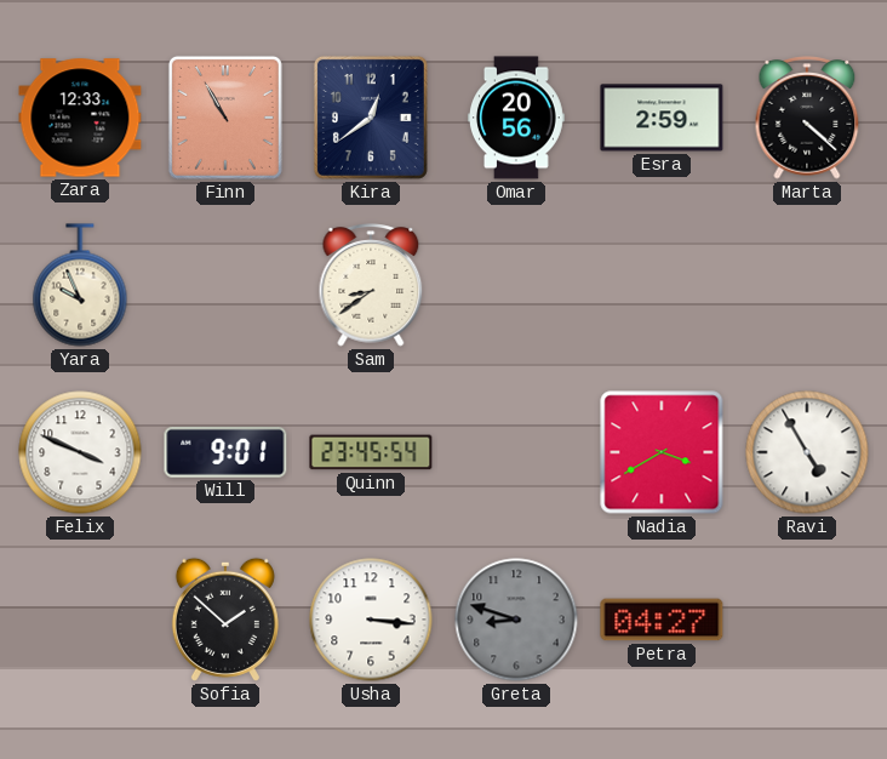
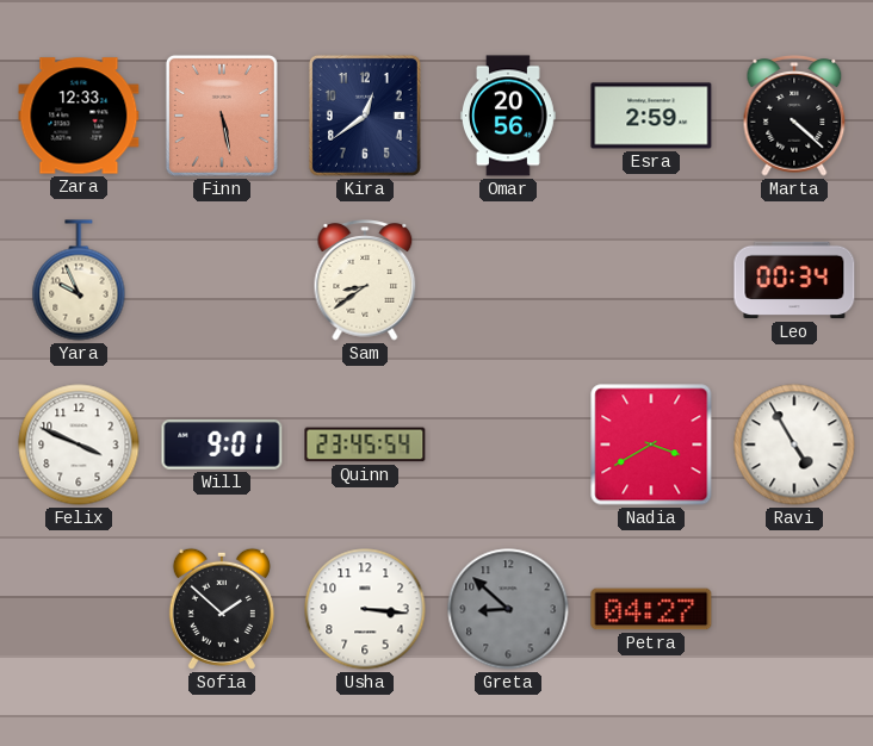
Finn: 10:55 -> 5:28 (222, 116)
Leo: none -> 00:34 (794, 280)
Greta: 8:48 -> 8:52 (508, 609)
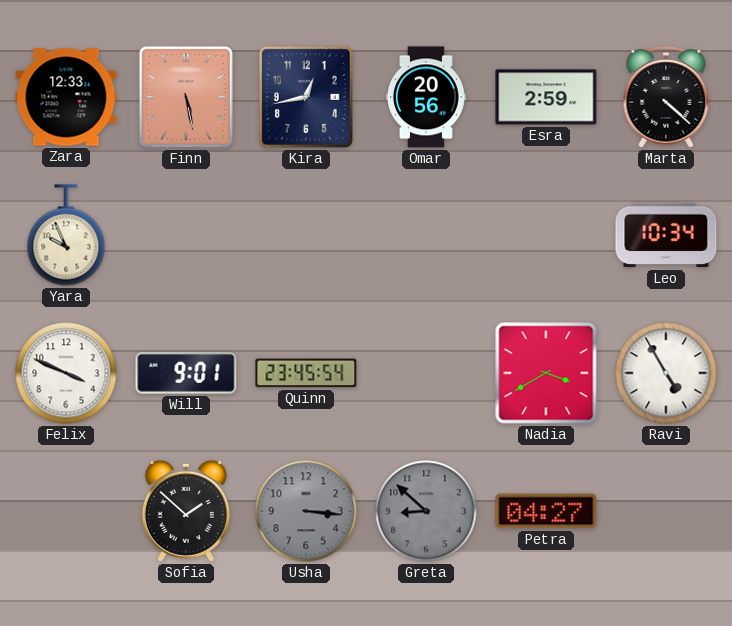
Kira: 12:39 -> 12:43 (306, 97)
Sam: 8:39 -> none (365, 280)
Leo: 00:34 -> 10:34 (666, 235)
Usha dial: white -> grey (306, 511)
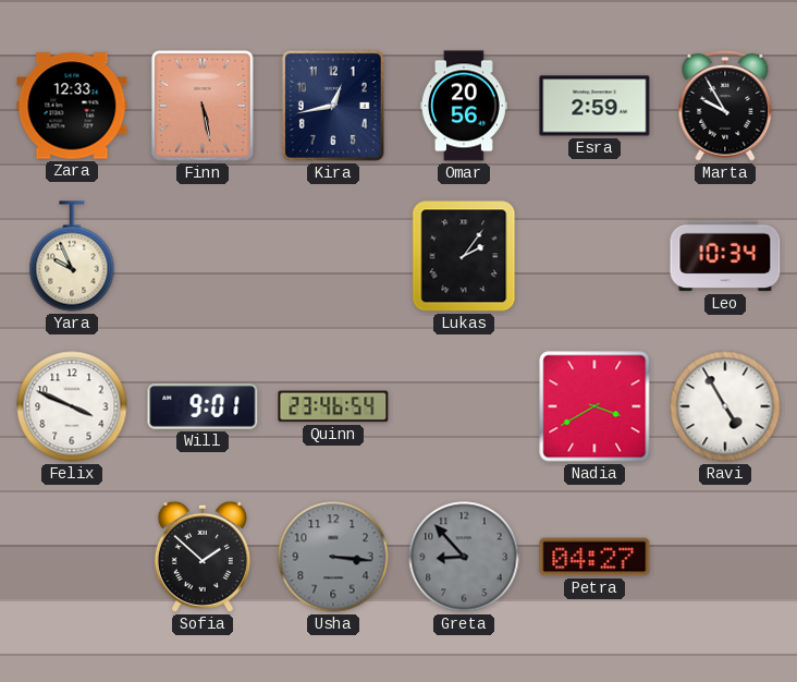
Marta: 4:22 -> 9:55 (725, 106)
Lukas: none -> 2:06 (464, 256)
Quinn: 23:45 -> 23:46 (333, 406)
Greta: 8:52 -> 8:53 (464, 557)
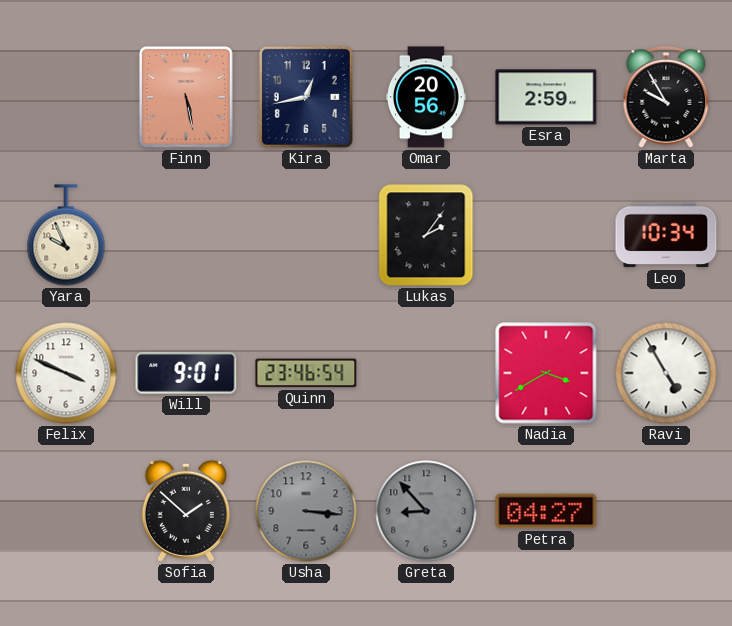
Zara: 12:33 -> none (72, 106)
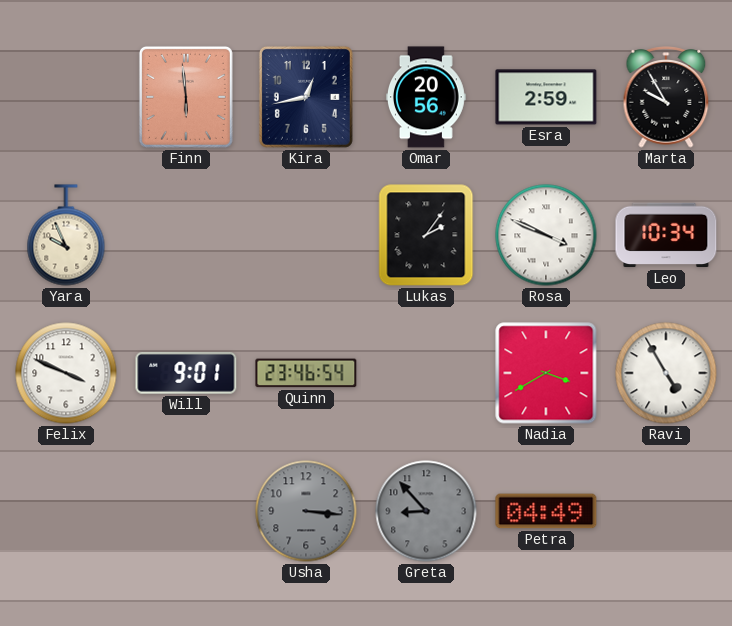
Finn: 5:28 -> 5:59 (186, 97)
Rosa: none -> 3:49 (546, 235)
Sofia: 1:52 -> none (186, 511)
Petra: 04:27 -> 04:49 (546, 511)
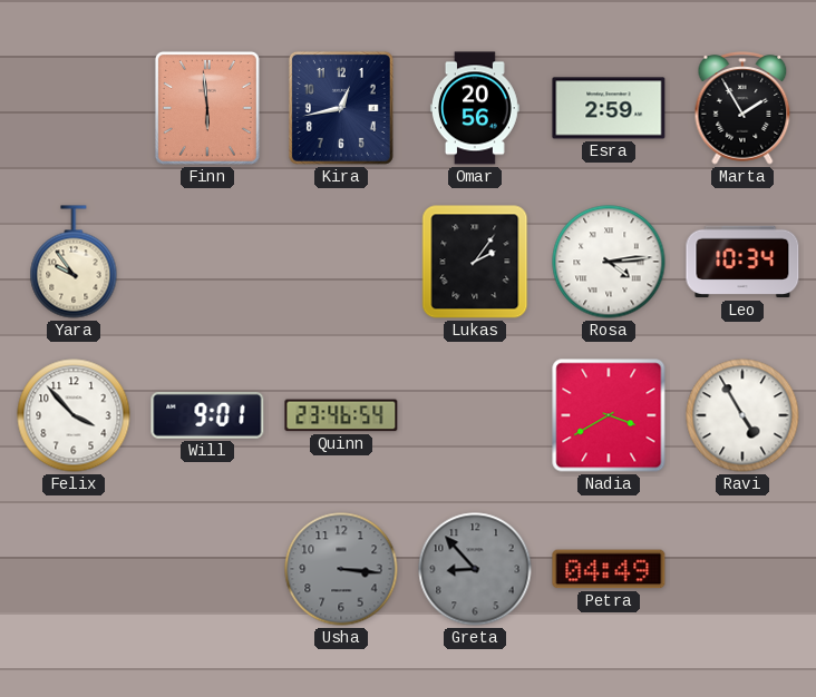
Marta: 9:55 -> 1:55 (742, 108)
Yara: 9:56 -> 9:54 (74, 262)
Rosa: 3:49 -> 4:14 (609, 262)
Felix: 3:49 -> 3:53 (74, 415)
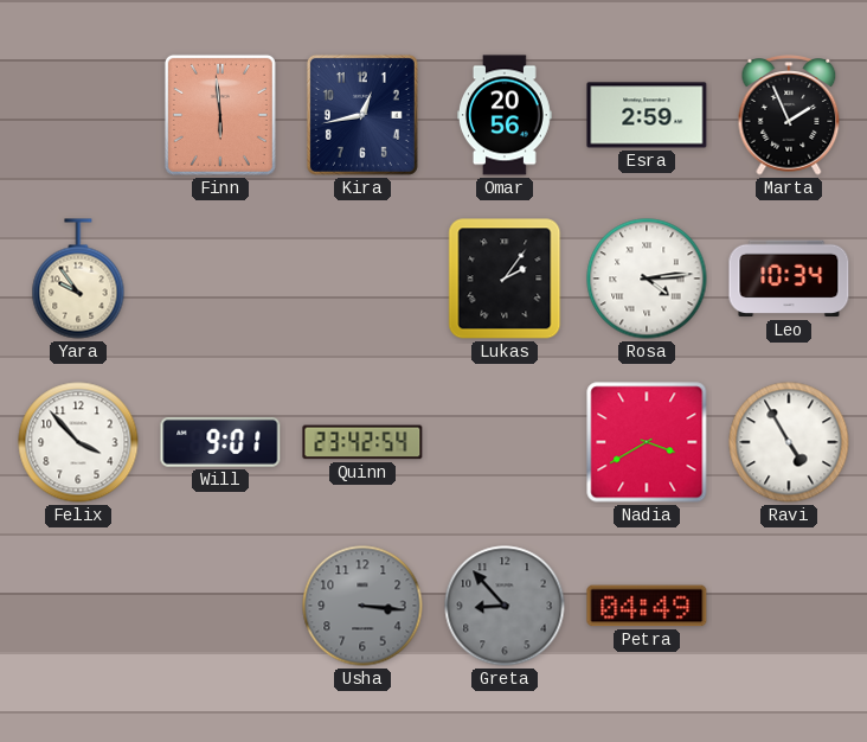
Marta: 1:55 -> 1:56 (789, 115)
Quinn: 23:46 -> 23:42 (362, 442)
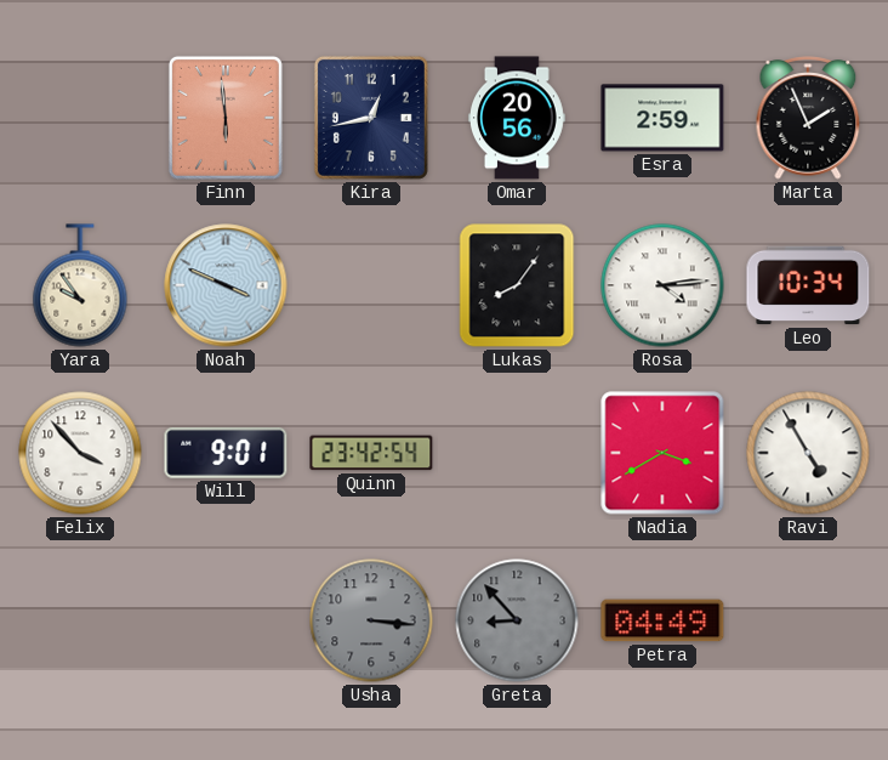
Noah: none -> 3:49 (226, 285)
Lukas: 2:06 -> 8:06 (517, 285)
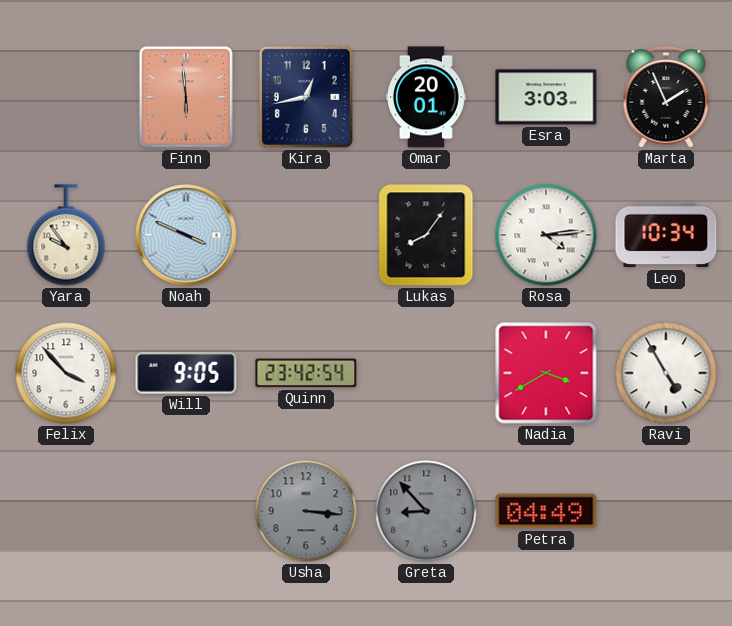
Omar: 20:56 -> 20:01 (426, 97)
Esra: 2:59 -> 3:03 (546, 97)
Will: 9:01 -> 9:05 (186, 373)
